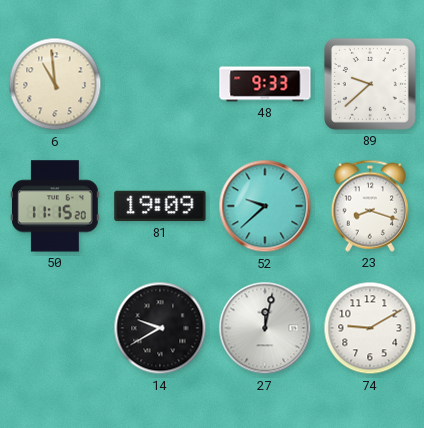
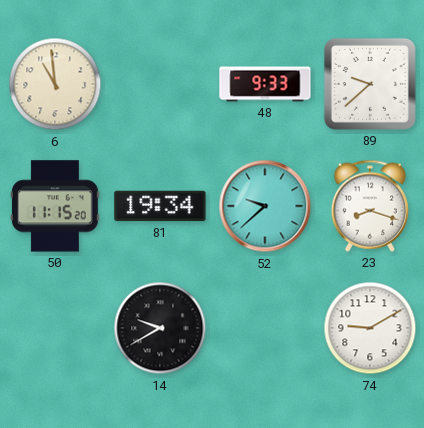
81: 19:09 -> 19:34 (160, 206)
27: 12:02 -> none (265, 328)
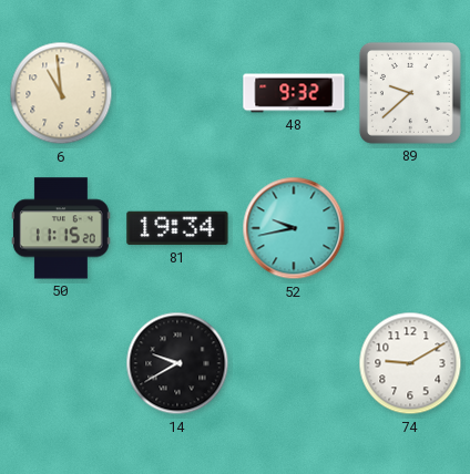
48: 9:33 -> 9:32 (294, 93)
52: 9:38 -> 9:43 (294, 228)
23: 8:18 -> none (370, 206)
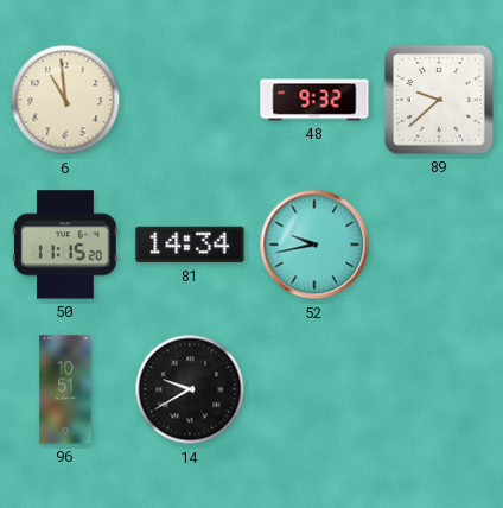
81: 19:34 -> 14:34 (190, 245)
96: none -> 10:51 (65, 389)
74: 9:10 -> none (410, 363)
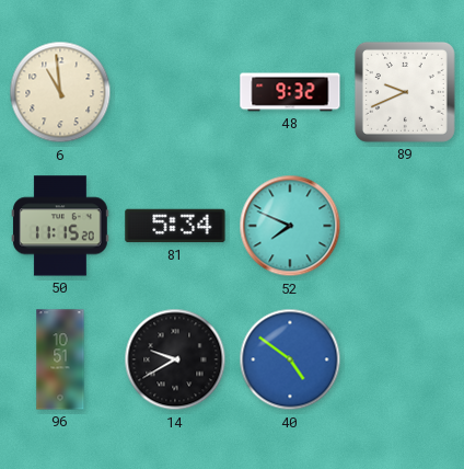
89: 9:38 -> 9:41 (405, 92)
81: 14:34 -> 5:34 (175, 226)
52: 9:43 -> 7:49 (290, 226)
40: none -> 4:51 (290, 359)
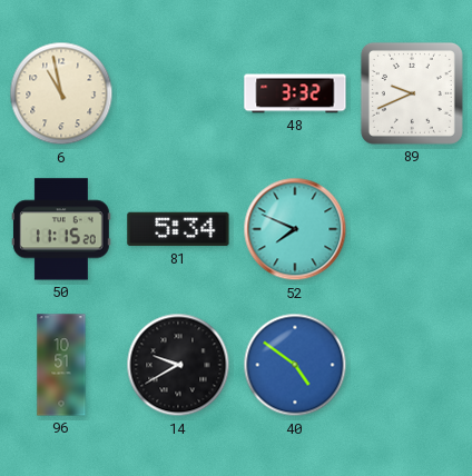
6: 10:59 -> 10:58 (61, 93)
48: 9:32 -> 3:32 (295, 93)
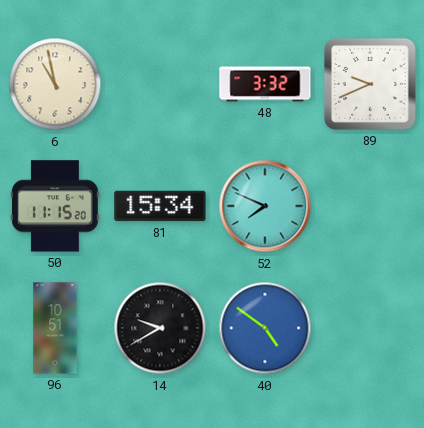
81: 5:34 -> 15:34 (160, 206)
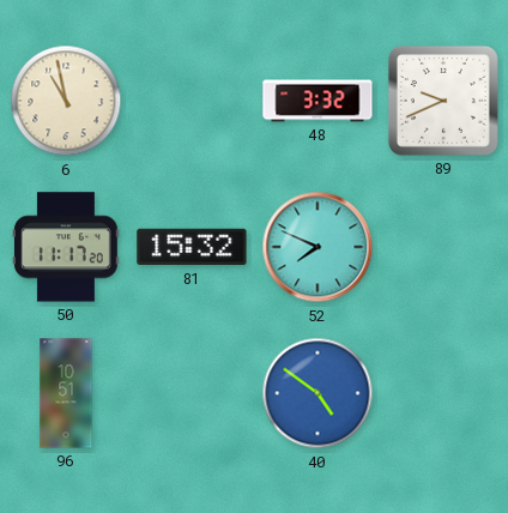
50: 11:15 -> 11:17 (67, 247)
81: 15:34 -> 15:32 (192, 247)
14: 9:40 -> none (160, 328)
